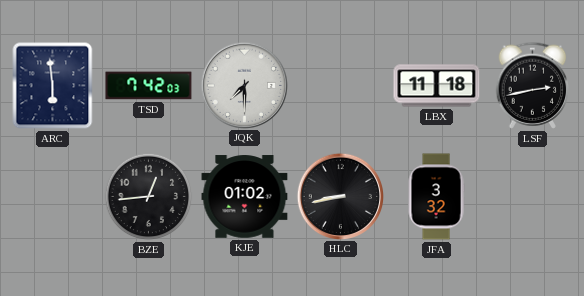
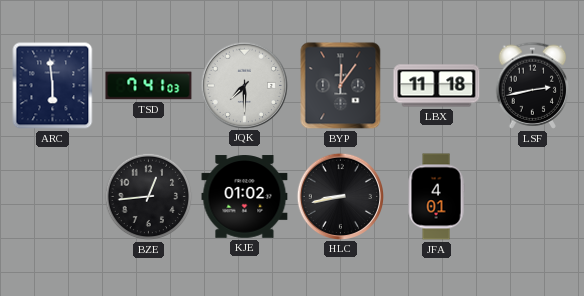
TSD: 7:42 -> 7:41 (149, 86)
BYP: none -> 12:06 (341, 86)
JFA: 3:32 -> 4:01 (436, 197)
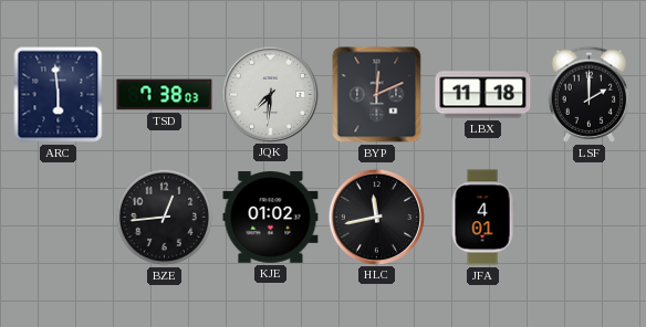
TSD: 7:41 -> 7:38 (165, 95)
JQK: 7:30 -> 7:31 (270, 94)
BYP: 12:06 -> 12:11 (377, 95)
LSF: 2:43 -> 2:00 (590, 94)
HLC: 8:43 -> 11:43 (376, 217)
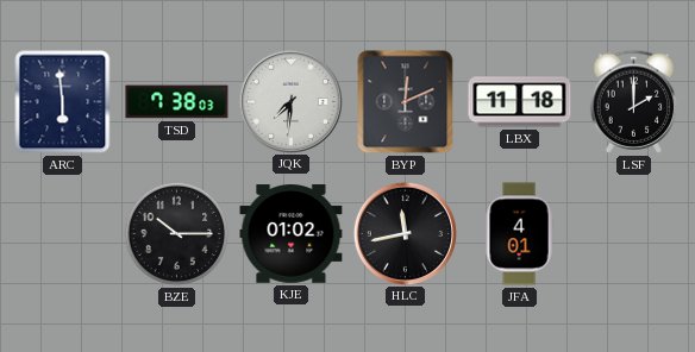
BZE: 12:44 -> 10:15 (177, 234)
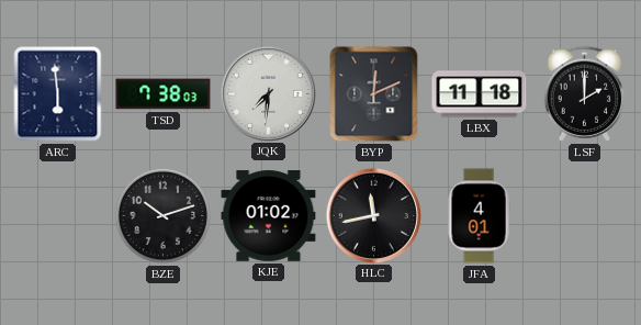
BZE: 10:15 -> 10:12 (164, 216)
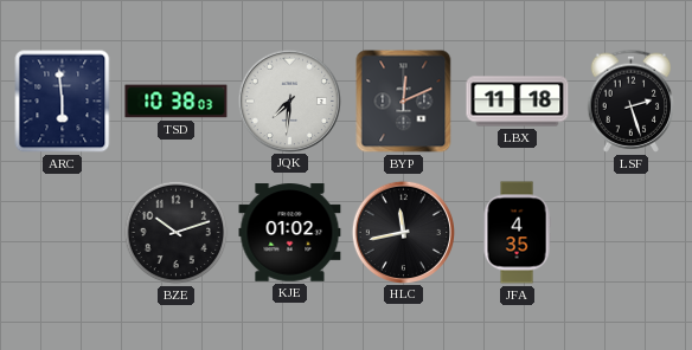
TSD: 7:38 -> 10:38 (177, 102)
LSF: 2:00 -> 2:27 (632, 101)
JFA: 4:01 -> 4:35 (517, 233)
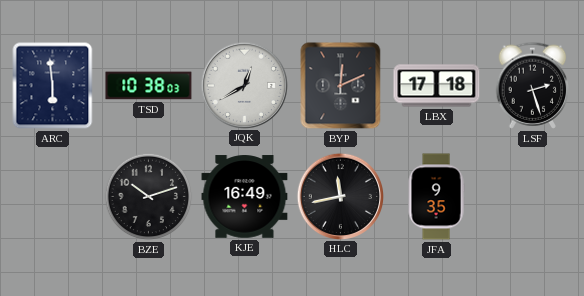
JQK: 7:31 -> 12:40 (244, 85)
LBX: 11:18 -> 17:18 (437, 86)
KJE: 01:02 -> 16:49 (245, 197)
JFA: 4:35 -> 9:35 (436, 197)
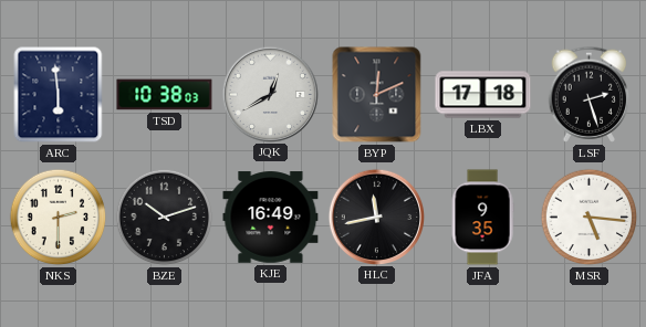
NKS: none -> 2:30 (59, 218)
MSR: none -> 5:16 (590, 218)
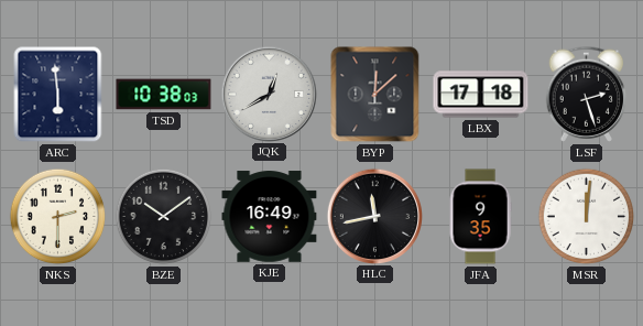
BYP: 12:11 -> 12:08 (375, 95)
BZE: 10:12 -> 10:09 (164, 217)
MSR: 5:16 -> 12:01 (587, 217)
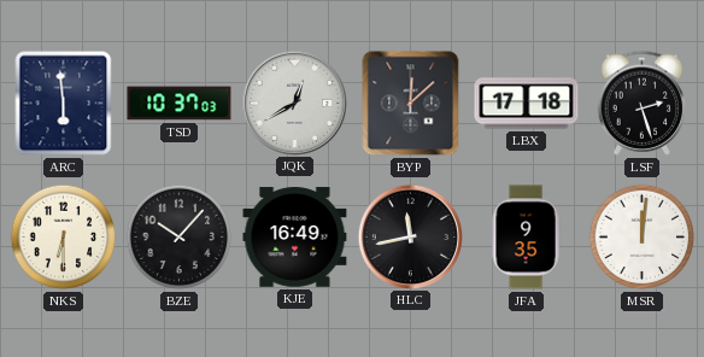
TSD: 10:38 -> 10:37 (180, 104)
NKS: 2:30 -> 6:30 (64, 238)
BZE: 10:09 -> 10:07 (180, 238)
